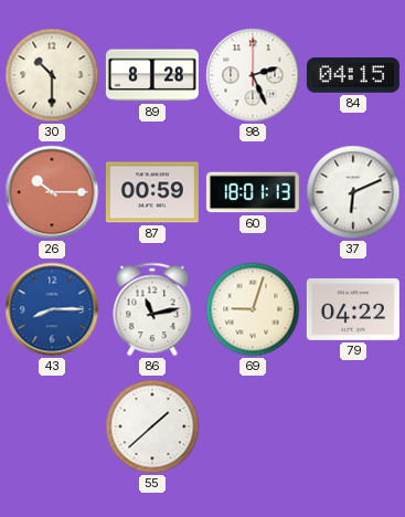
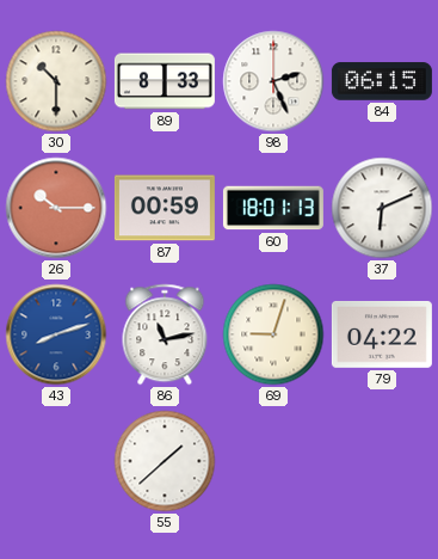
89: 8:28 -> 8:33 (165, 81)
84: 04:15 -> 06:15 (382, 81)
43: 8:15 -> 8:12 (56, 334)
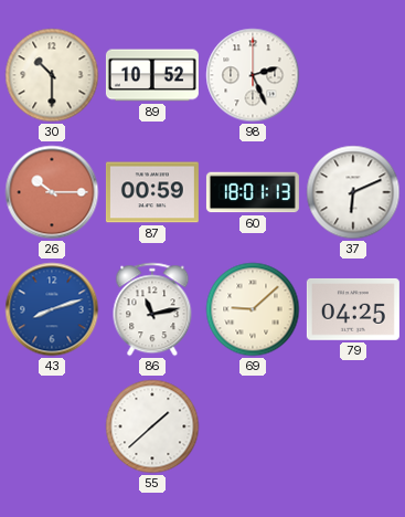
89: 8:33 -> 10:52 (152, 75)
84: 06:15 -> none (382, 81)
69: 9:03 -> 9:08 (253, 309)
79: 04:22 -> 04:25 (353, 309)
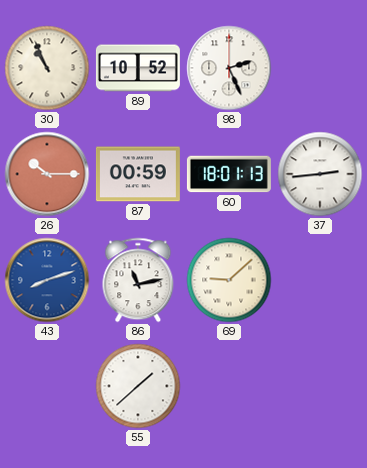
30: 10:30 -> 10:56 (47, 68)
37: 6:11 -> 2:44 (320, 174)
79: 04:25 -> none (353, 309)
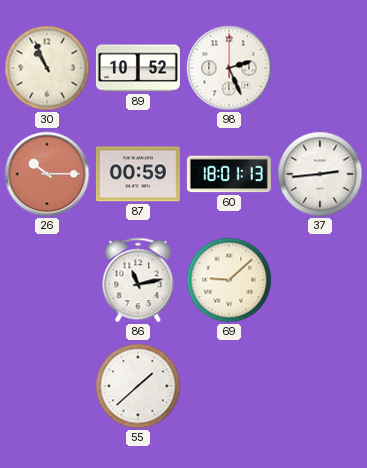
43: 8:12 -> none (47, 280)
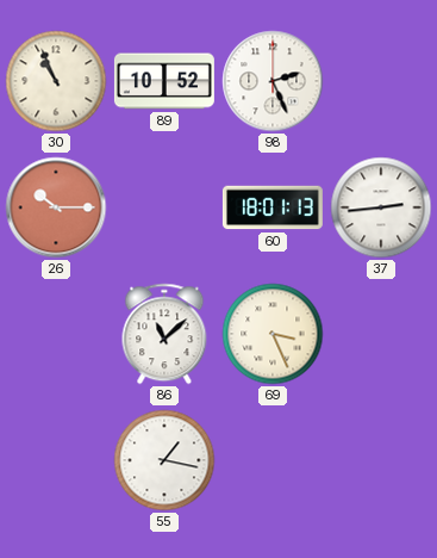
87: 00:59 -> none (138, 174)
86: 11:13 -> 11:08 (164, 334)
69: 9:08 -> 3:26 (273, 334)
55: 1:38 -> 1:17 (164, 460)
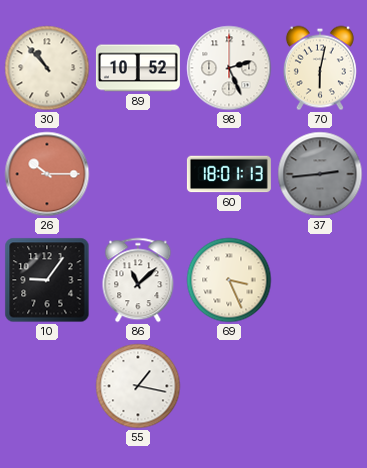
30: 10:56 -> 10:53 (47, 68)
70: none -> 6:02 (320, 68)
37 dial: white -> grey (320, 174)
10: none -> 9:06 (47, 280)
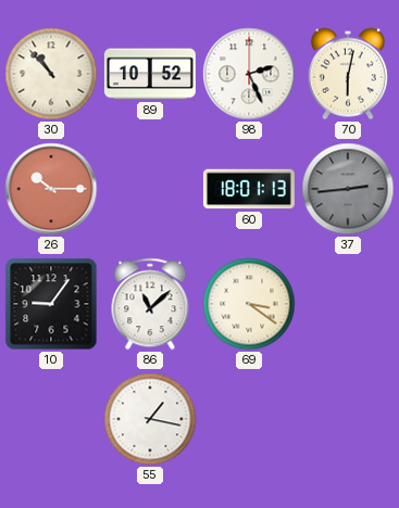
69: 3:26 -> 3:21 (249, 304)
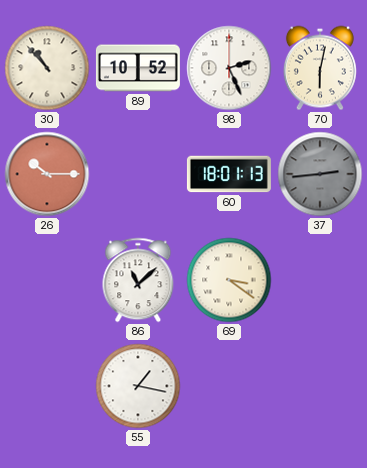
10: 9:06 -> none (51, 304)
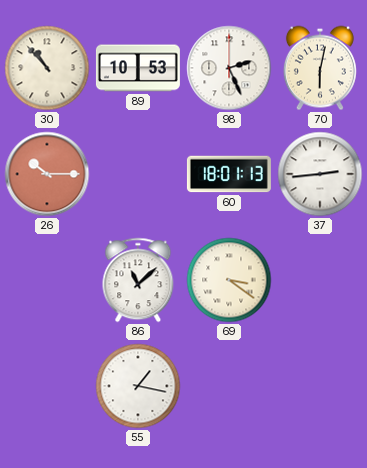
89: 10:52 -> 10:53 (138, 68)
37 dial: grey -> white (320, 174)
